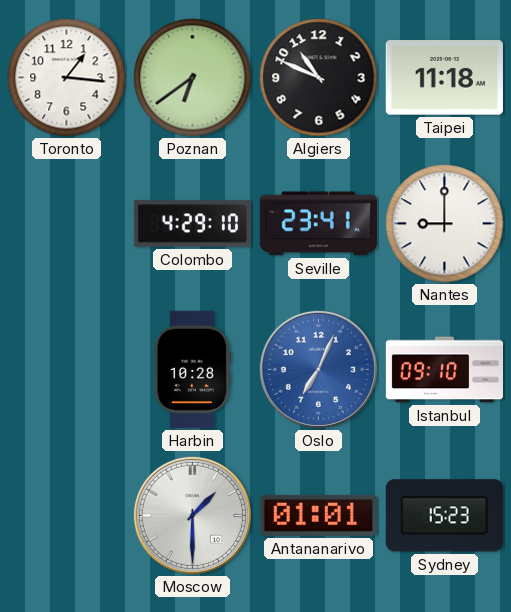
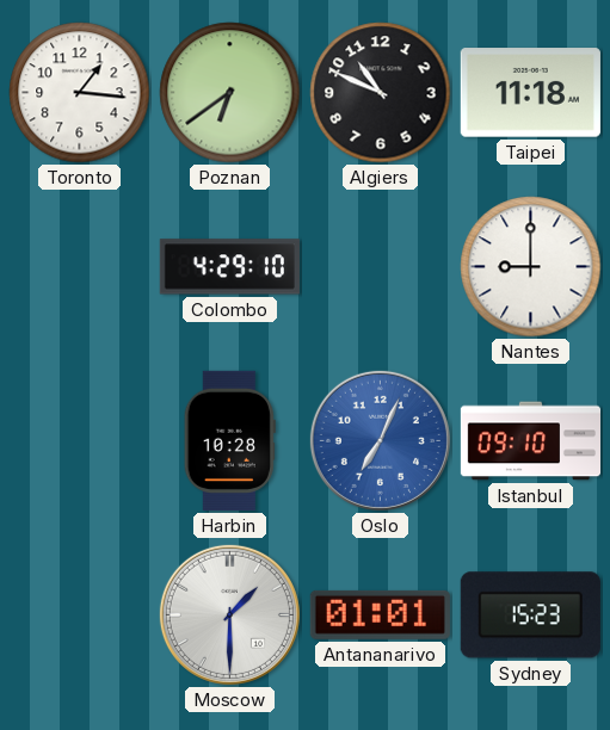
Seville: 23:41 -> none (318, 224)
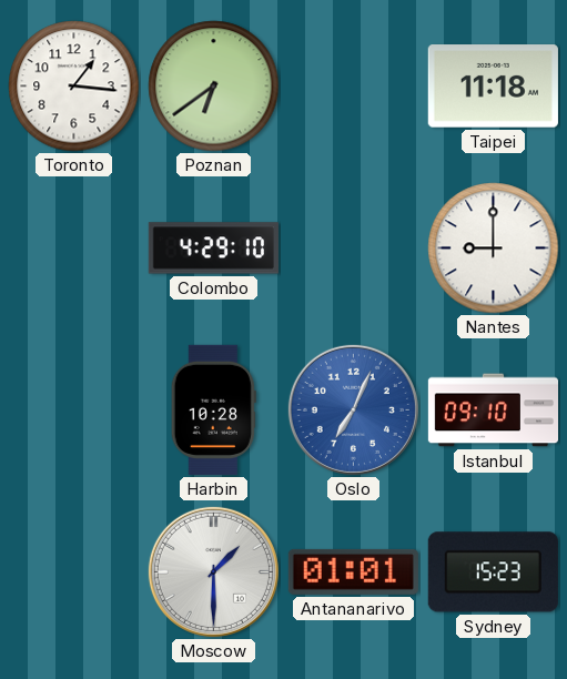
Algiers: 10:49 -> none (381, 93)
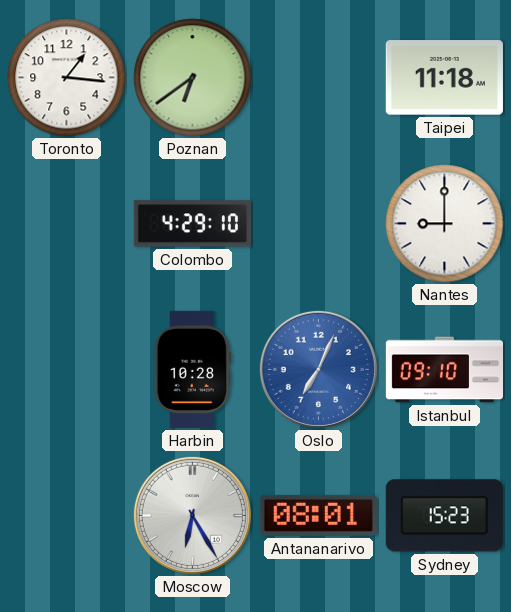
Moscow: 1:30 -> 6:25 (192, 515)
Antananarivo: 01:01 -> 08:01 (318, 515)
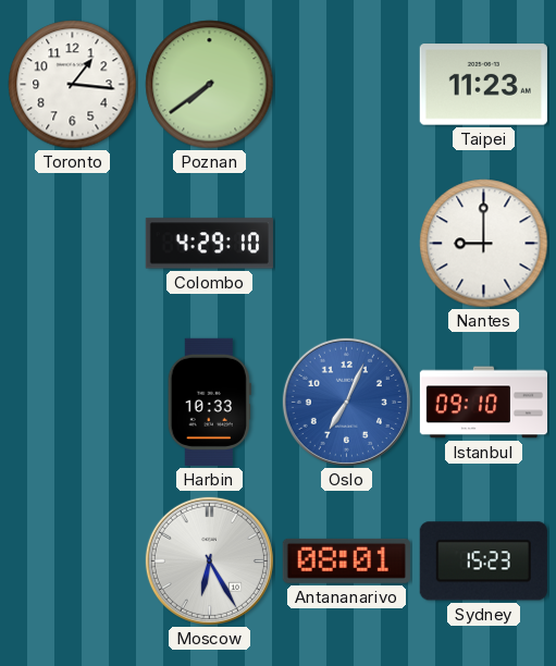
Poznan: 6:39 -> 7:39 (210, 85)
Taipei: 11:18 -> 11:23 (483, 85)
Harbin: 10:28 -> 10:33 (209, 402)
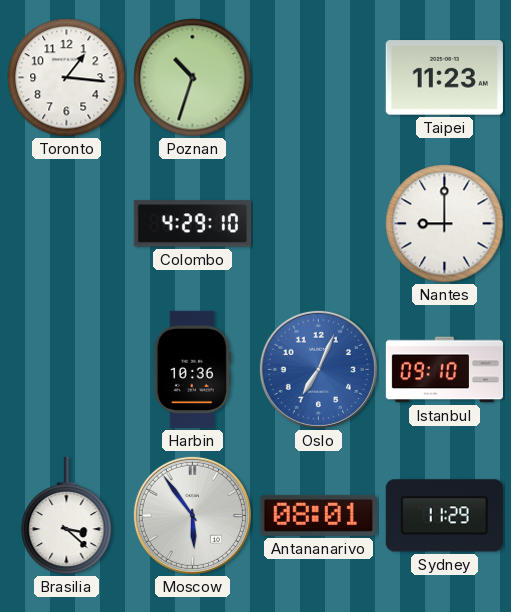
Poznan: 7:39 -> 10:33 (193, 78)
Harbin: 10:33 -> 10:36 (192, 369)
Brasilia: none -> 3:22 (67, 516)
Moscow: 6:25 -> 5:54 (192, 515)
Sydney: 15:23 -> 11:29 (444, 516)
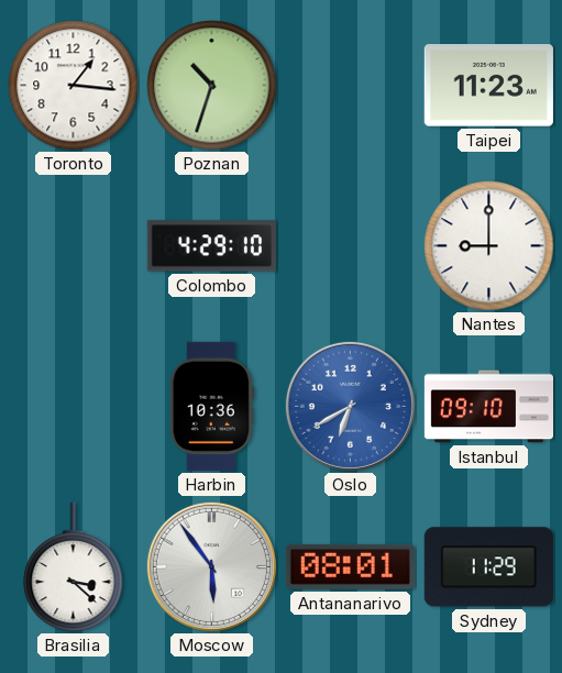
Oslo: 7:04 -> 6:40 (350, 406)
